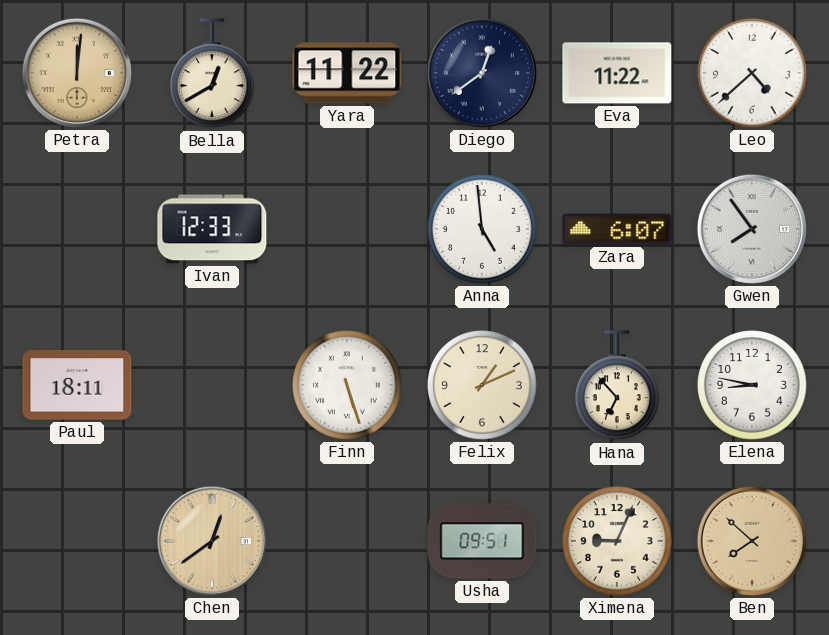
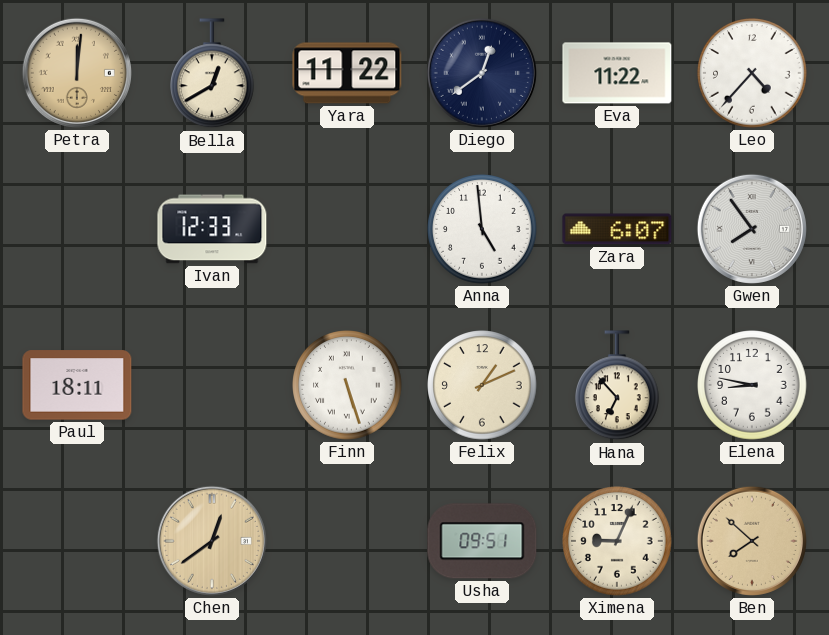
Leo: 4:38 -> 4:37 (752, 73)
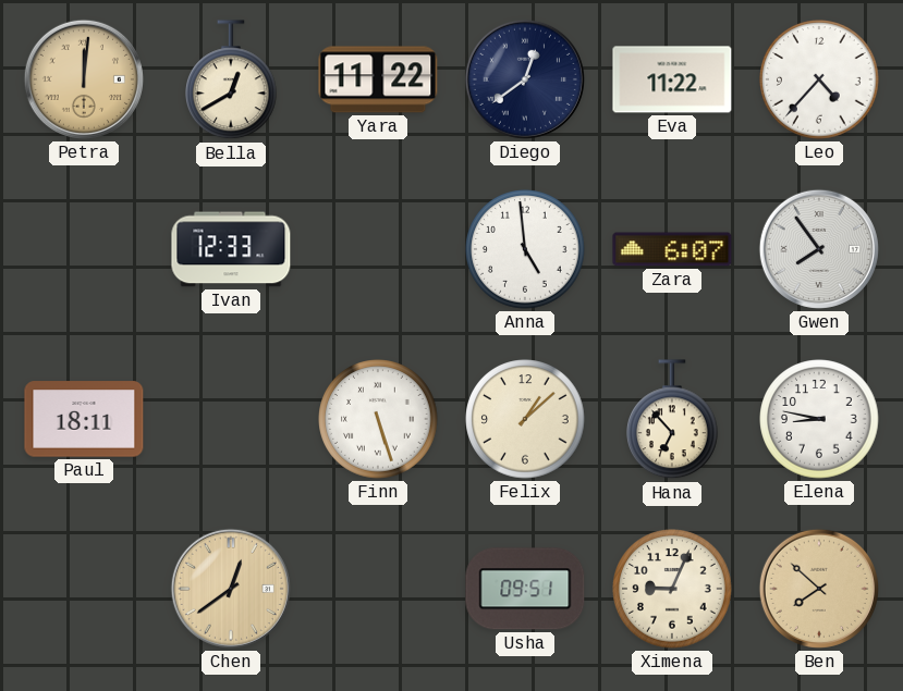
Felix: 1:11 -> 1:08 (525, 419)
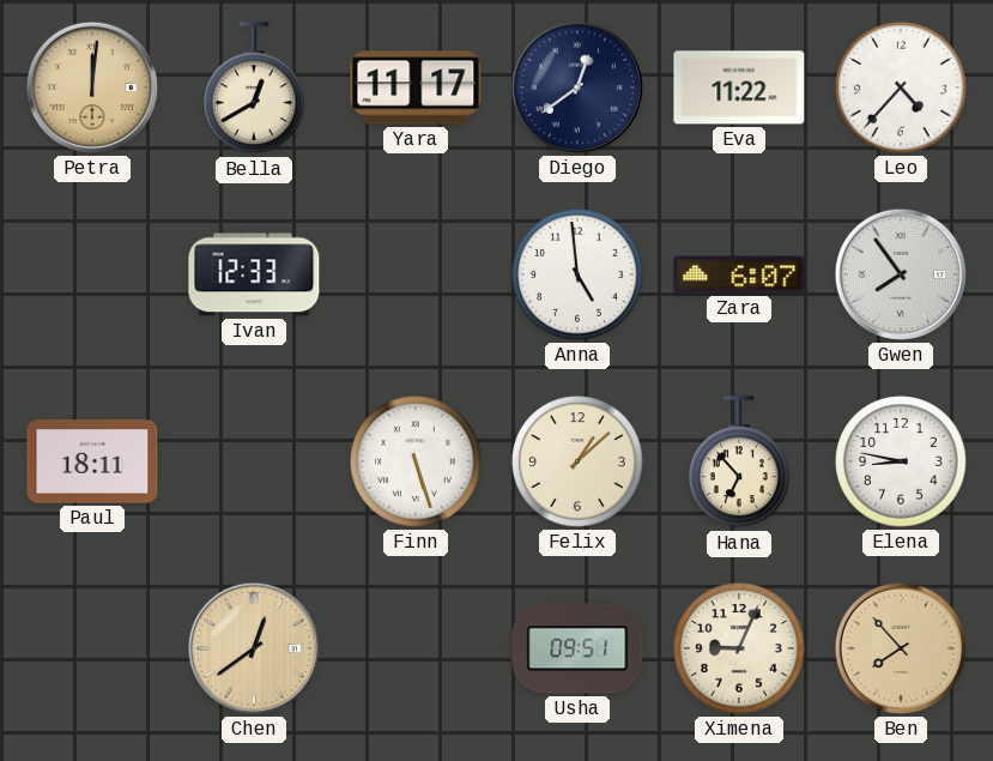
Yara: 11:22 -> 11:17 (416, 87)
Ben: 7:52 -> 7:53 (901, 648)
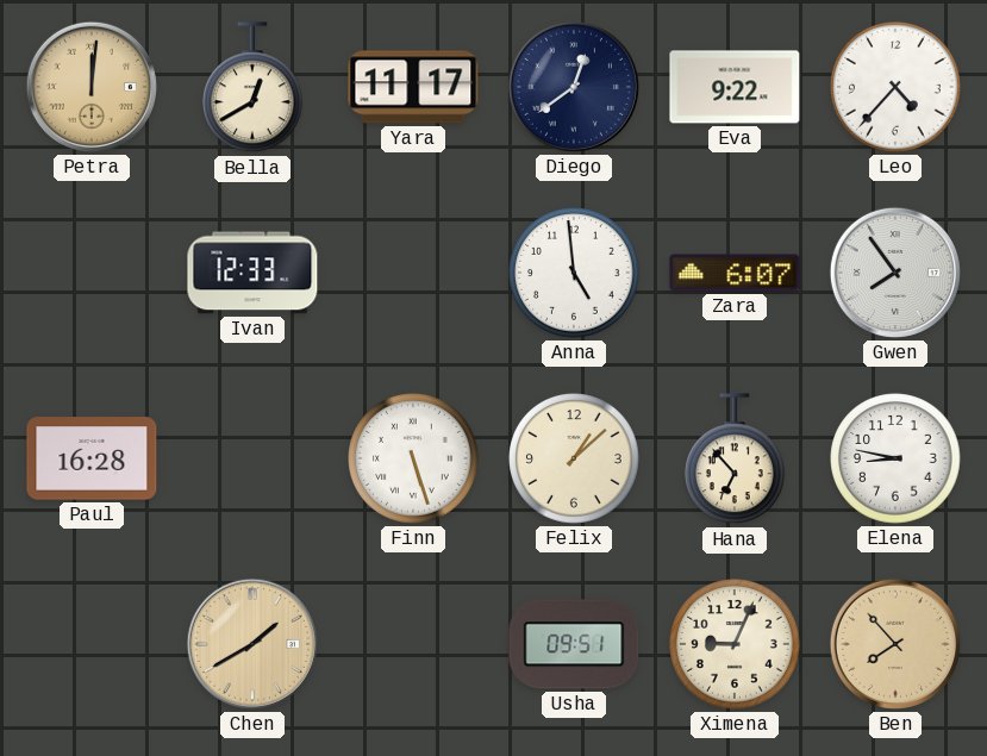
Eva: 11:22 -> 9:22 (735, 87)
Paul: 18:11 -> 16:28 (92, 458)
Chen: 12:39 -> 1:40 (252, 644)
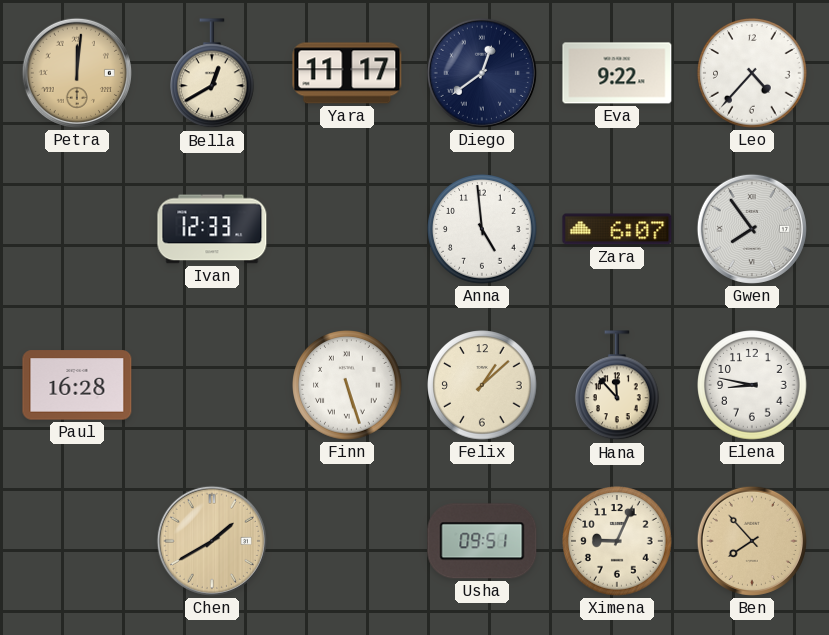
Hana: 6:53 -> 11:53 (618, 386)
